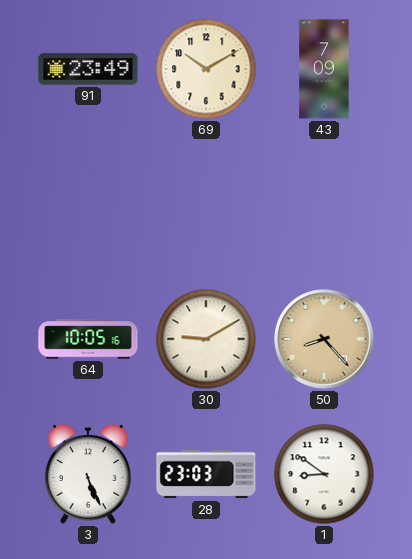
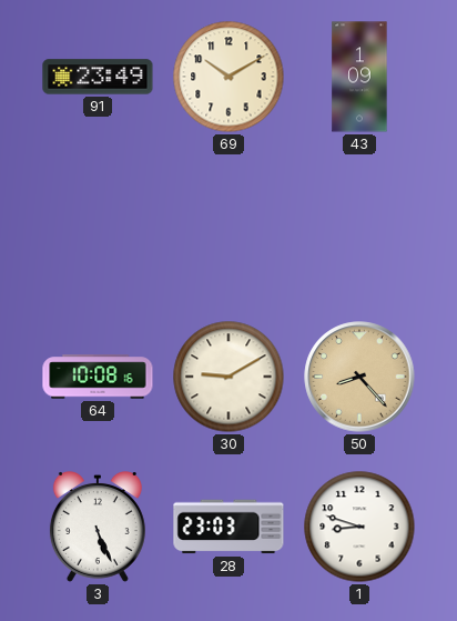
43: 7:09 -> 1:09 (359, 77)
64: 10:05 -> 10:08 (98, 377)
1: 8:51 -> 8:48 (359, 527)
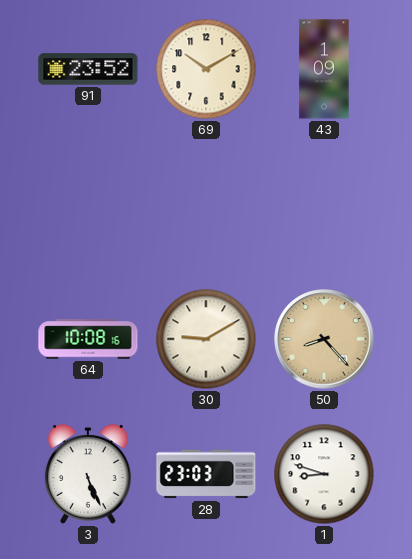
91: 23:49 -> 23:52 (88, 69)
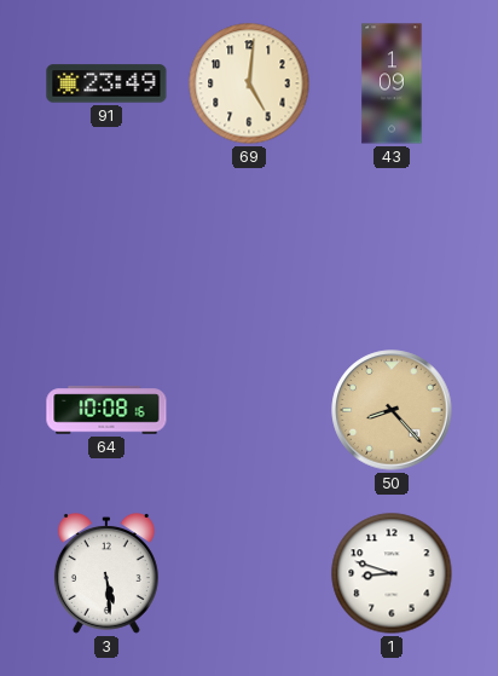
91: 23:52 -> 23:49 (106, 83)
69: 10:10 -> 5:01 (249, 83)
30: 9:10 -> none (206, 339)
3: 5:26 -> 5:29 (106, 574)
28: 23:03 -> none (206, 474)
